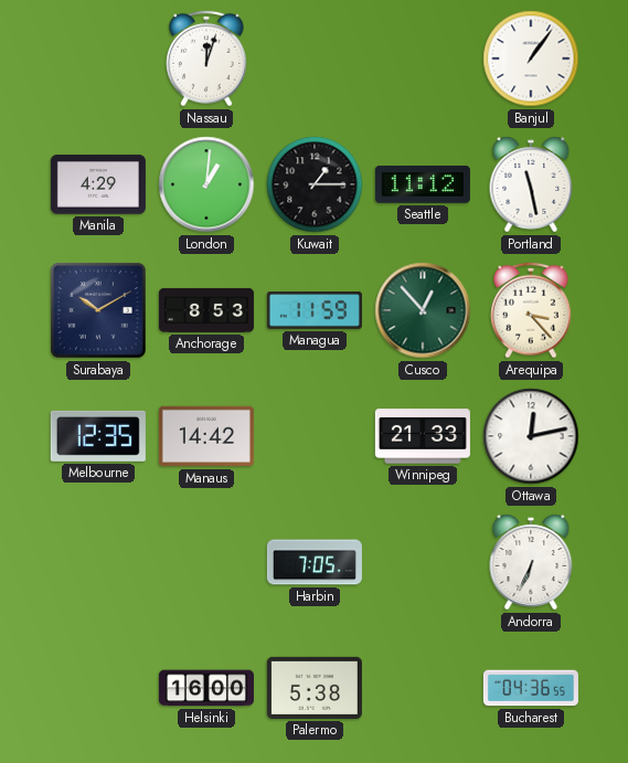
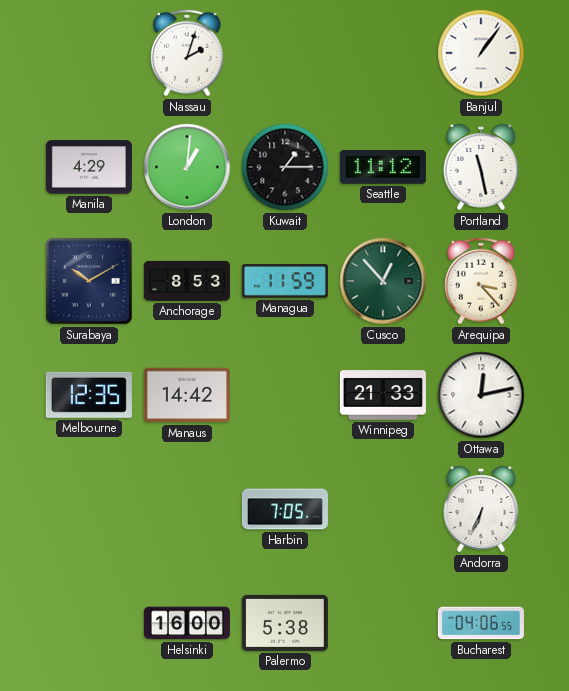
Nassau: 12:03 -> 2:03 (187, 53)
Bucharest: 04:36 -> 04:06 (481, 623)
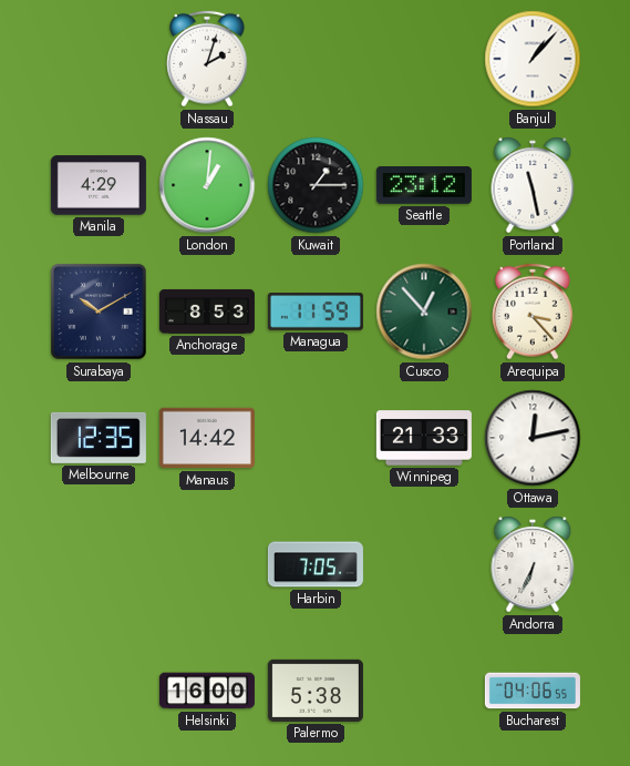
Banjul: 1:06 -> 1:07 (533, 59)
Seattle: 11:12 -> 23:12 (424, 186)
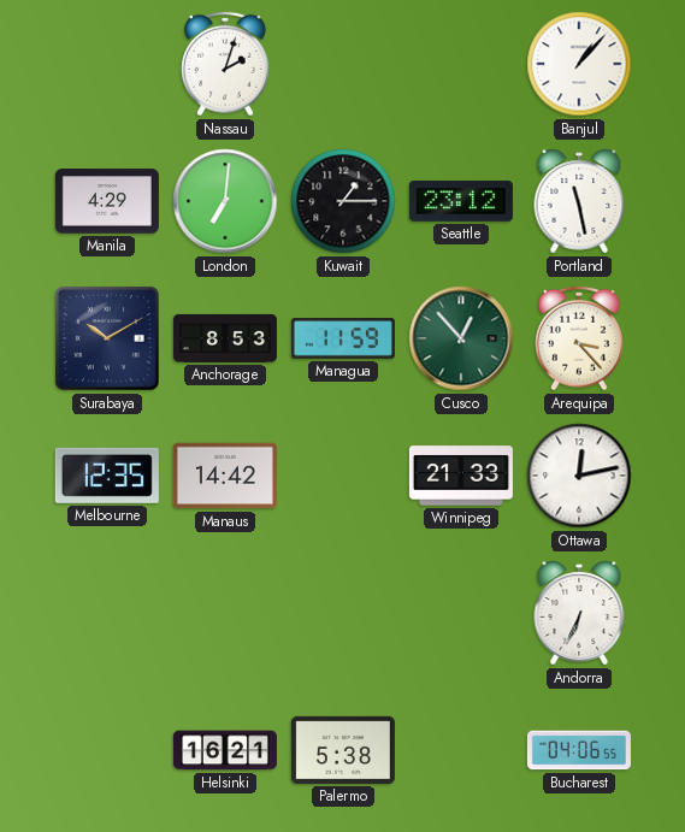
London: 1:01 -> 7:01 (225, 201)
Harbin: 7:05 -> none (316, 564)
Helsinki: 16:00 -> 16:21 (225, 750)
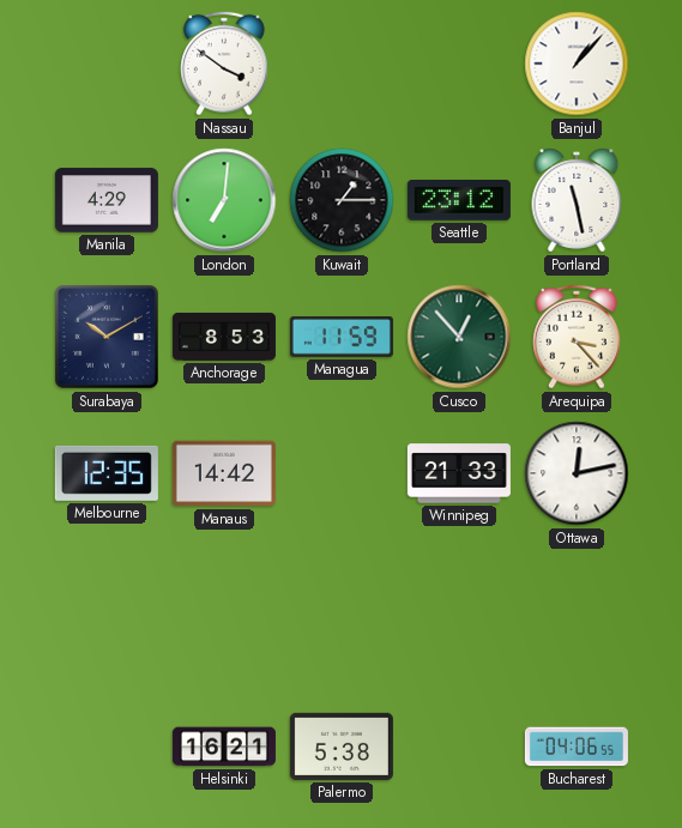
Nassau: 2:03 -> 3:51 (224, 64)
Andorra: 6:34 -> none (579, 613)
